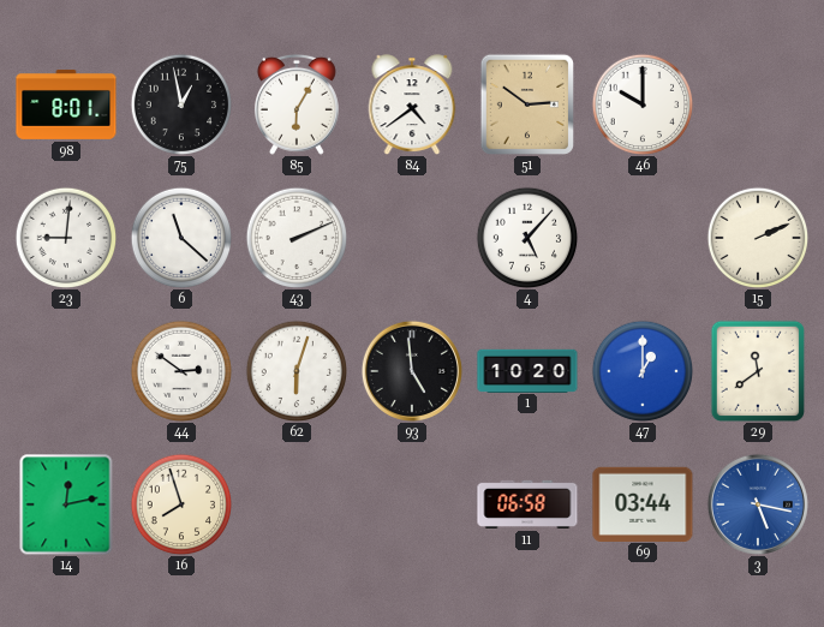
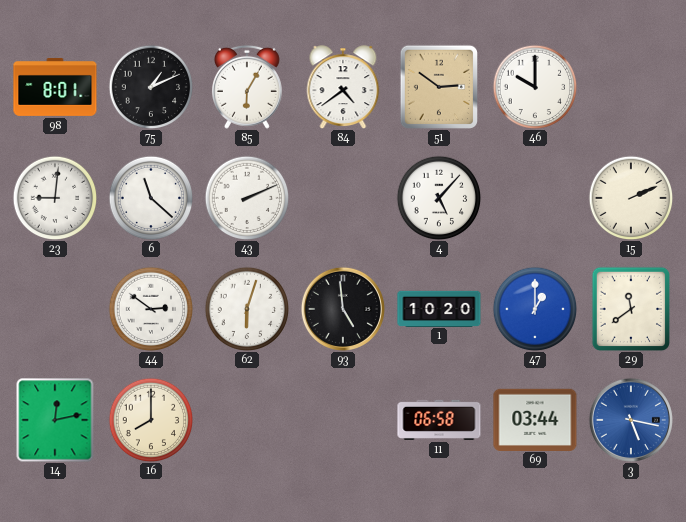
75: 12:58 -> 1:11 (151, 87)
16: 7:57 -> 8:00 (151, 420)
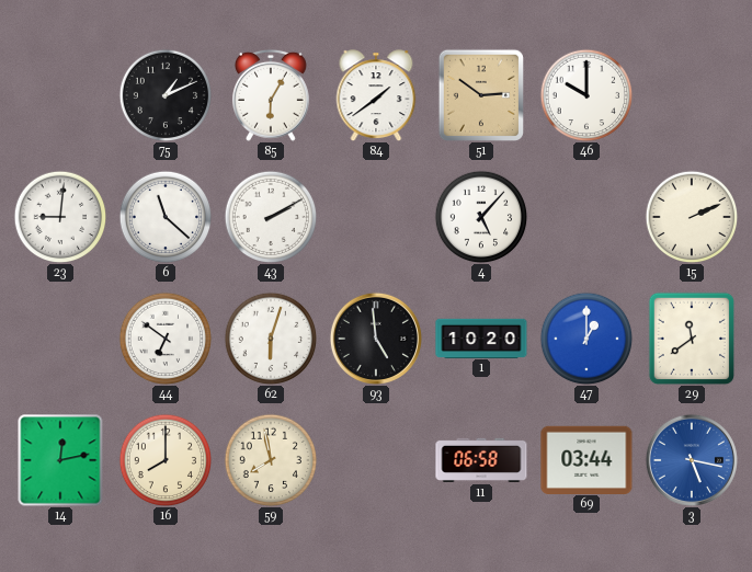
98: 8:01 -> none (55, 87)
84: 4:39 -> 1:39 (376, 95)
43: 2:11 -> 2:10 (271, 217)
44: 2:51 -> 6:51 (166, 339)
59: none -> 7:58 (271, 460)
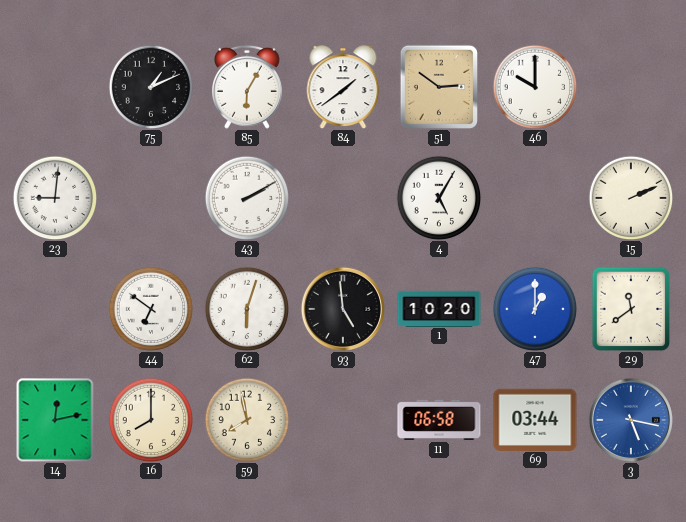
6: 11:22 -> none (166, 217)
4: 5:07 -> 5:05 (439, 198)
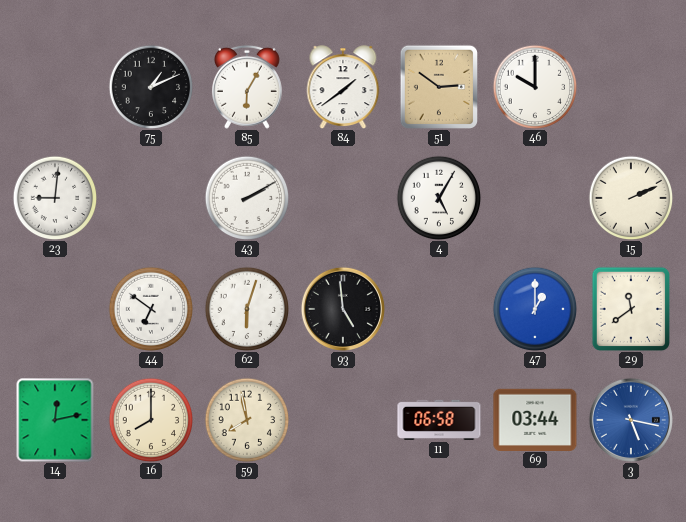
1: 10:20 -> none (439, 308)
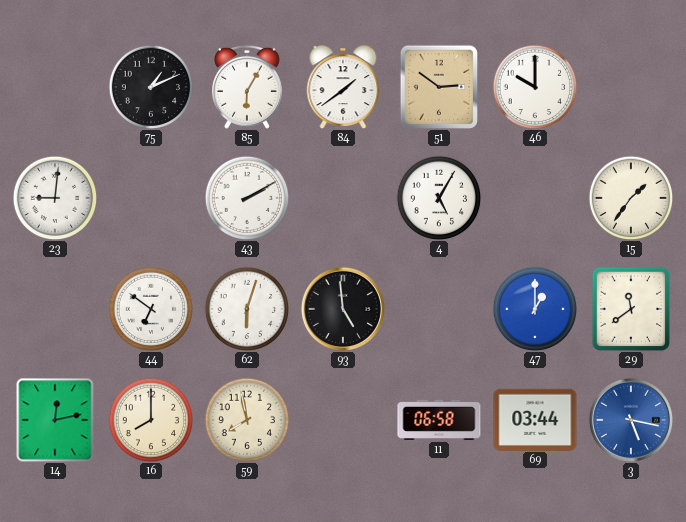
15: 2:11 -> 1:36 (631, 198)
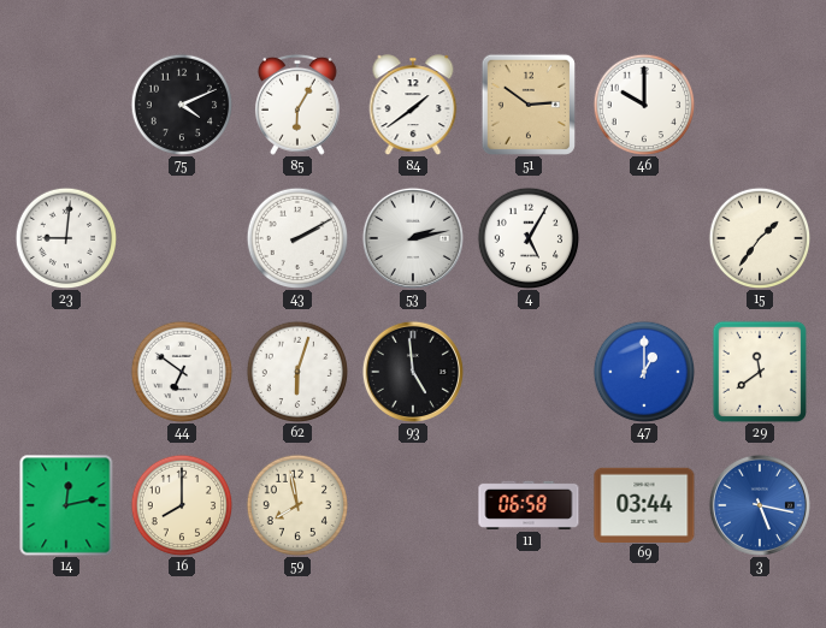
75: 1:11 -> 4:11 (182, 105)
53: none -> 2:13 (413, 238)
